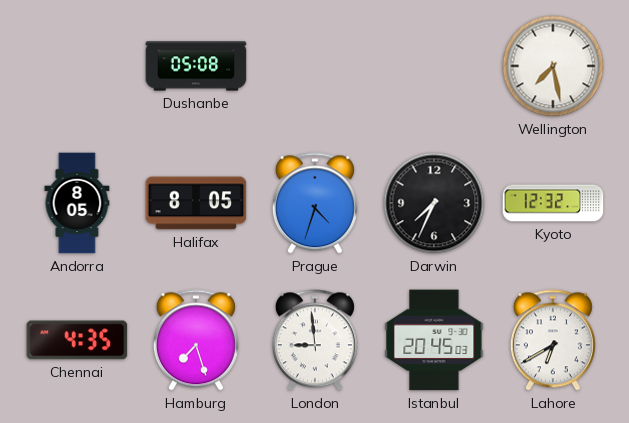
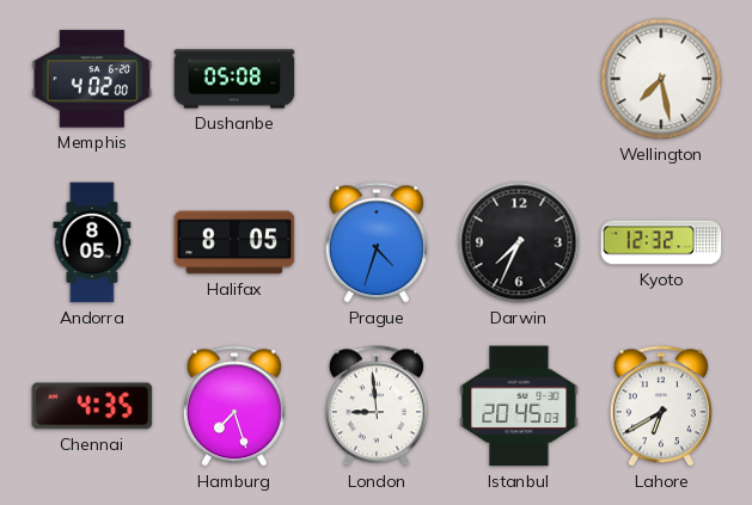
Memphis: none -> 4:02 (92, 79)
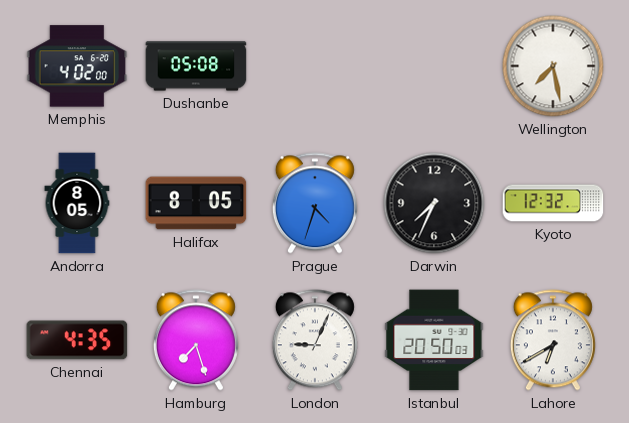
London: 8:59 -> 9:04 (315, 340)
Istanbul: 20:45 -> 20:50 (434, 340)
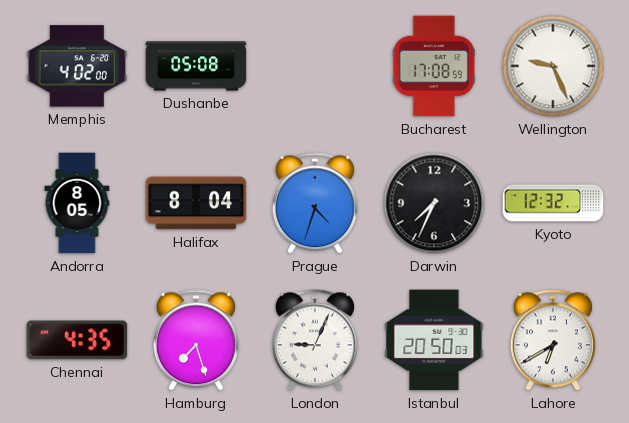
Bucharest: none -> 17:08 (434, 66)
Wellington: 7:28 -> 9:26 (553, 66)
Halifax: 8:05 -> 8:04 (196, 203)
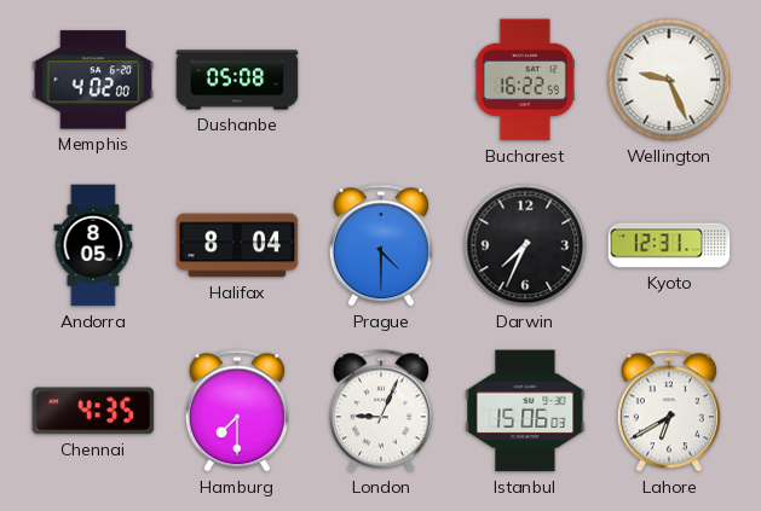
Bucharest: 17:08 -> 16:22 (525, 80)
Prague: 4:33 -> 4:30 (381, 245)
Kyoto: 12:32 -> 12:31 (669, 245)
Hamburg: 7:27 -> 7:30 (237, 411)
Istanbul: 20:50 -> 15:06 (525, 411)
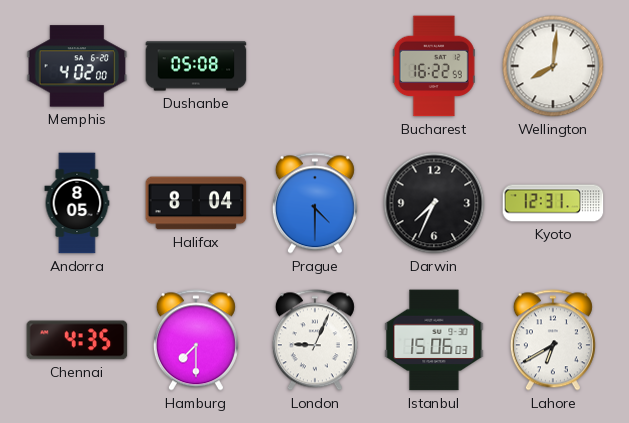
Wellington: 9:26 -> 8:01 (553, 66)
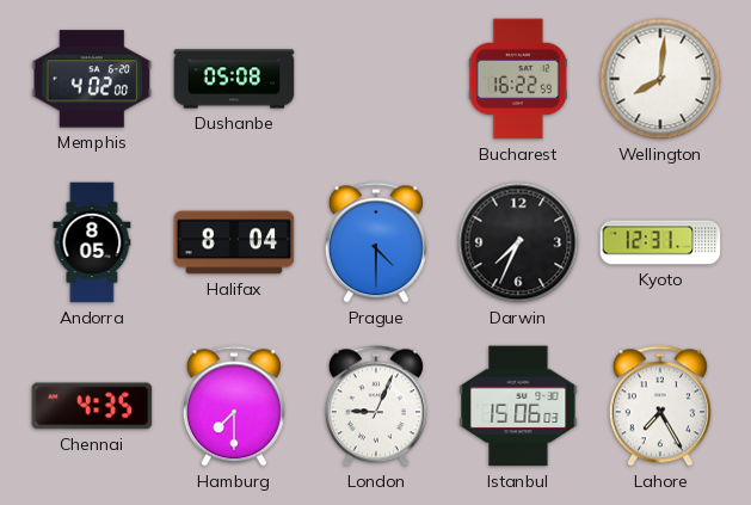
Lahore: 6:40 -> 7:25 (660, 406)
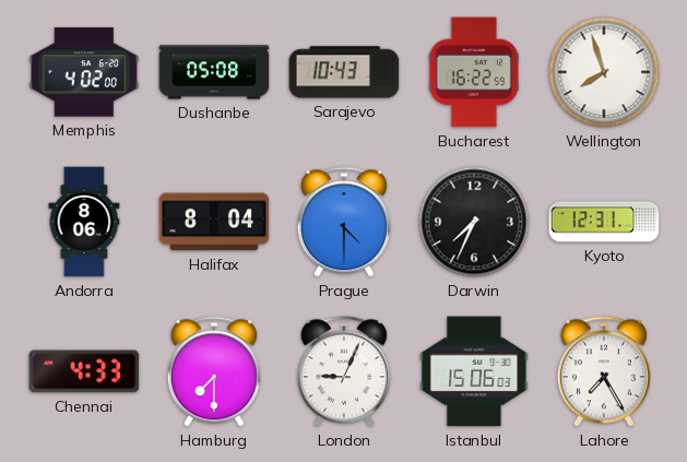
Sarajevo: none -> 10:43 (344, 72)
Wellington: 8:01 -> 7:57 (604, 72)
Andorra: 8:05 -> 8:06 (84, 222)
Chennai: 4:35 -> 4:33 (84, 371)
